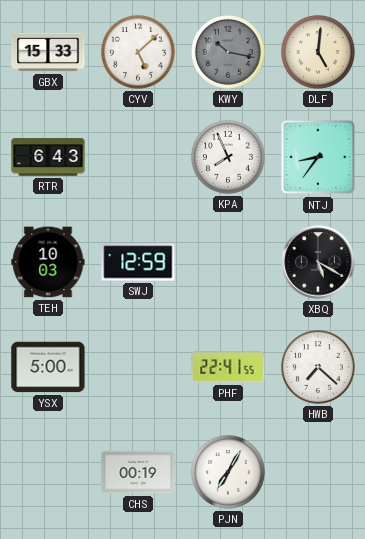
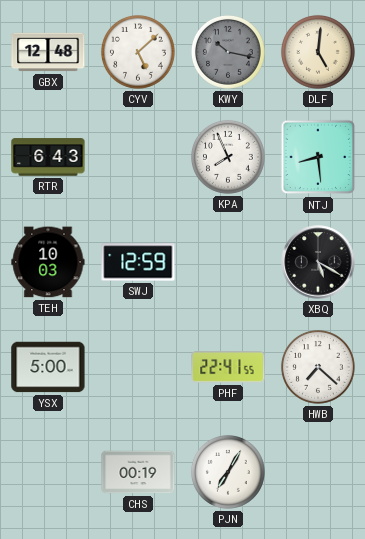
GBX: 15:33 -> 12:48 (48, 52)
NTJ: 8:36 -> 8:29 (318, 157)
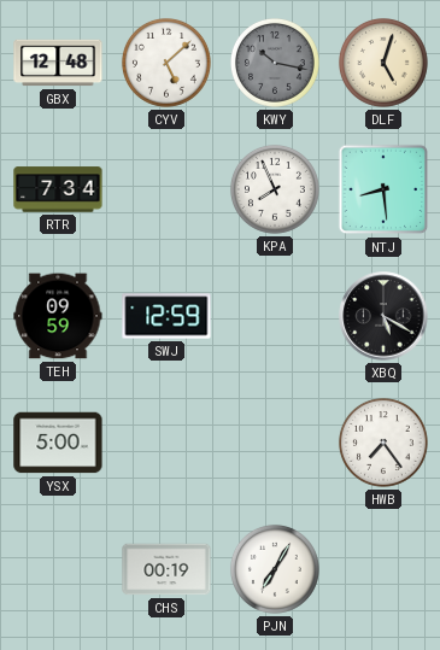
DLF: 5:01 -> 5:03 (383, 63)
RTR: 6:43 -> 7:34 (58, 189)
TEH: 10:03 -> 09:59 (58, 316)
PHF: 22:41 -> none (228, 367)
HWB: 7:22 -> 7:24 (383, 443)
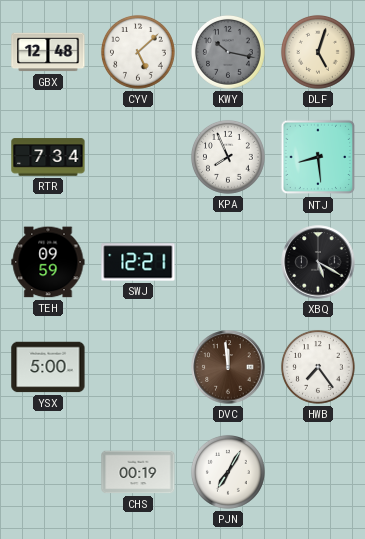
SWJ: 12:59 -> 12:21 (138, 262)
DVC: none -> 11:59 (228, 367)
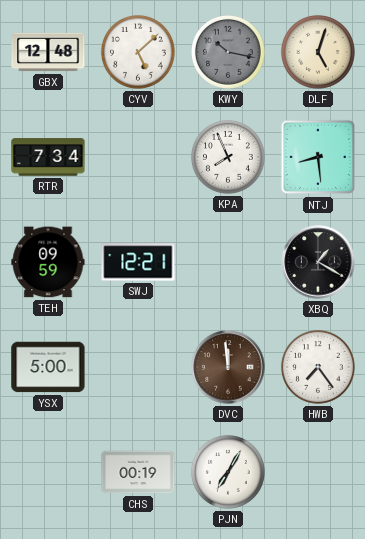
XBQ: 5:20 -> 1:20 (318, 262)
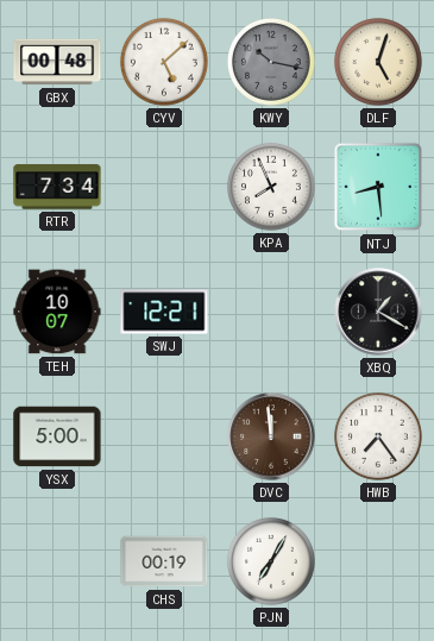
GBX: 12:48 -> 00:48 (57, 62)
TEH: 09:59 -> 10:07 (57, 312)
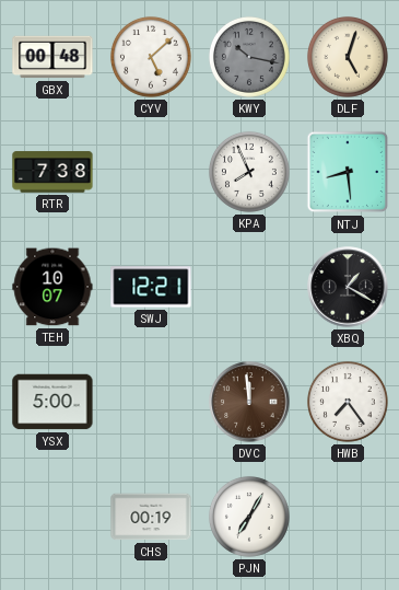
RTR: 7:34 -> 7:38 (52, 172)
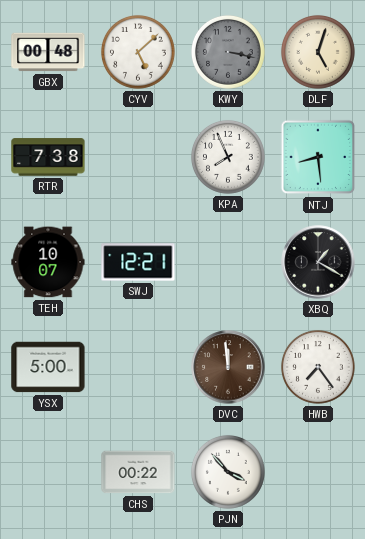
KWY: 10:17 -> 3:17 (228, 52)
CHS: 00:19 -> 00:22 (138, 472)
PJN: 7:05 -> 3:53 (228, 472)
